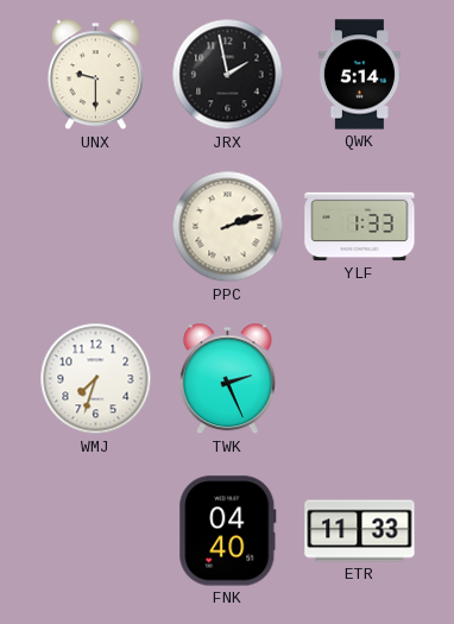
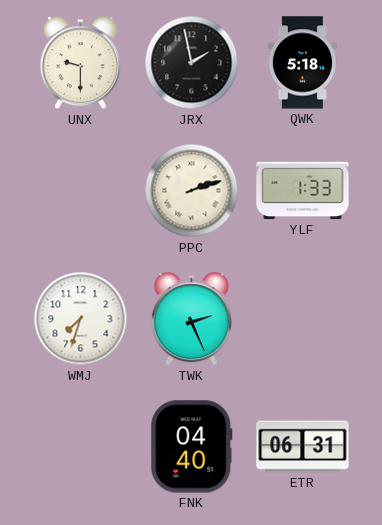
QWK: 5:14 -> 5:18 (302, 63)
ETR: 11:33 -> 06:31 (303, 447)
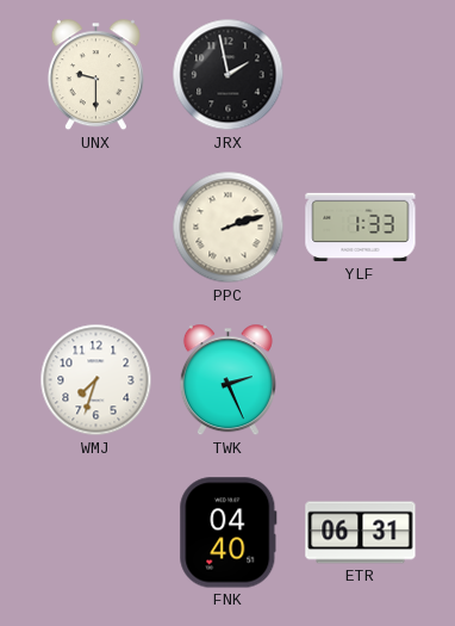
QWK: 5:18 -> none (302, 63)
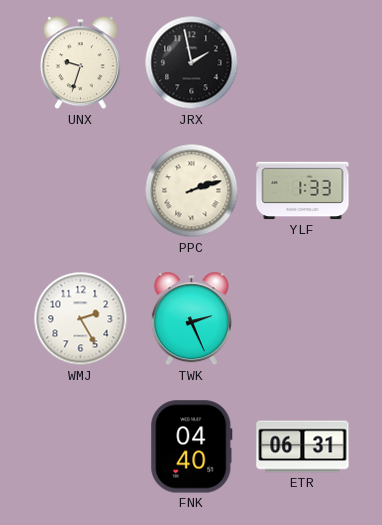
UNX: 9:30 -> 9:33 (80, 63)
WMJ: 7:33 -> 2:25 (81, 319)
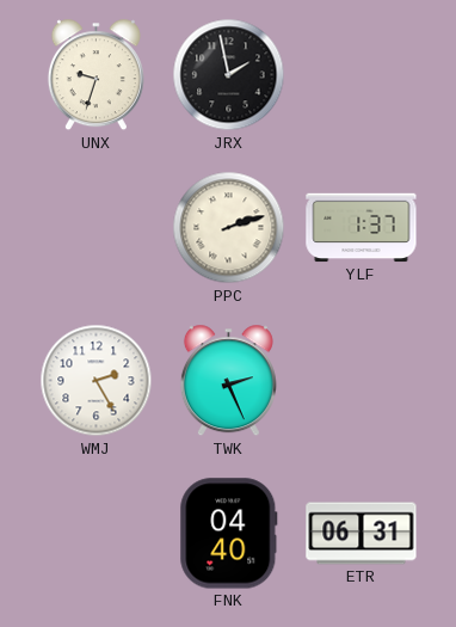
YLF: 1:33 -> 1:37 (362, 228)
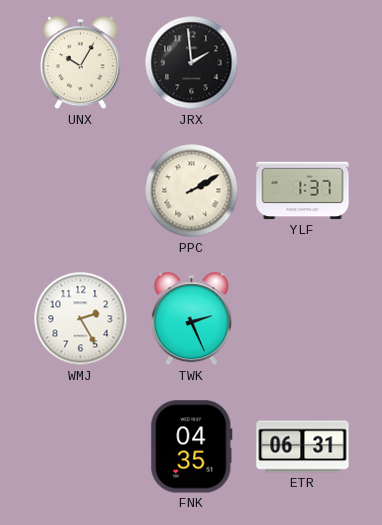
UNX: 9:33 -> 10:05 (80, 63)
JRX: 1:58 -> 1:59 (192, 63)
PPC: 2:12 -> 2:10 (192, 191)
FNK: 04:40 -> 04:35 (192, 447)
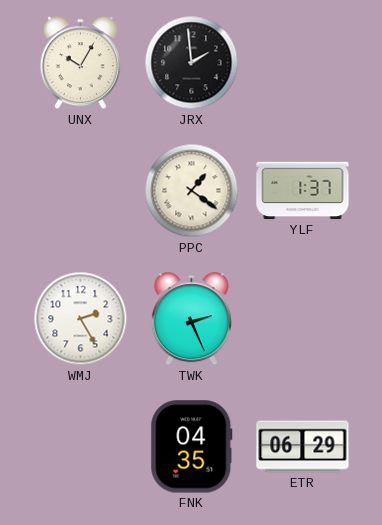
PPC: 2:10 -> 1:21 (192, 191)
ETR: 06:31 -> 06:29 (303, 447)
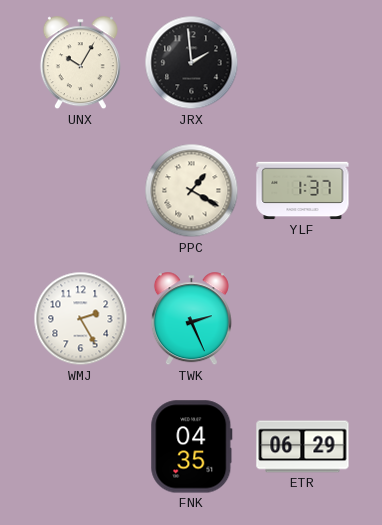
PPC: 1:21 -> 1:20 (192, 191)
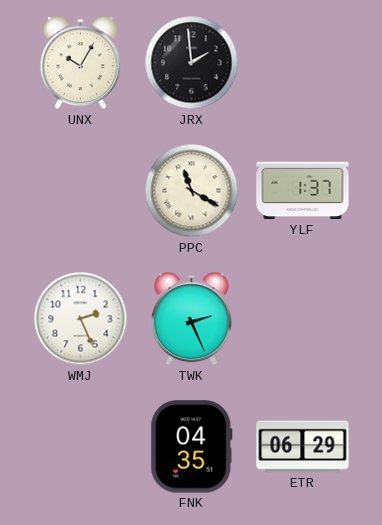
PPC: 1:20 -> 11:20 (192, 191)
WMJ: 2:25 -> 2:26 (81, 319)
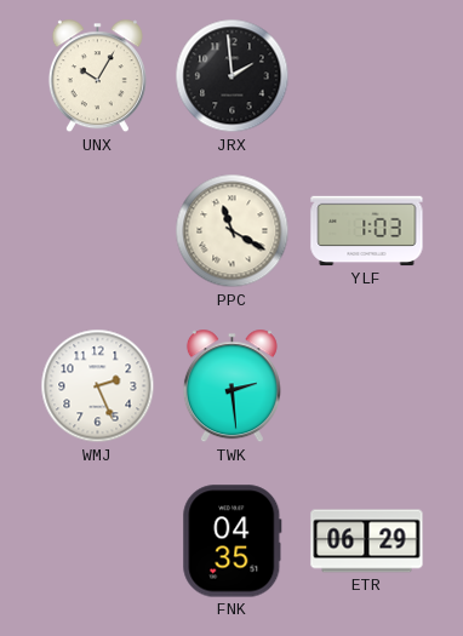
YLF: 1:37 -> 1:03 (367, 231)
TWK: 2:26 -> 2:29 (232, 386)
